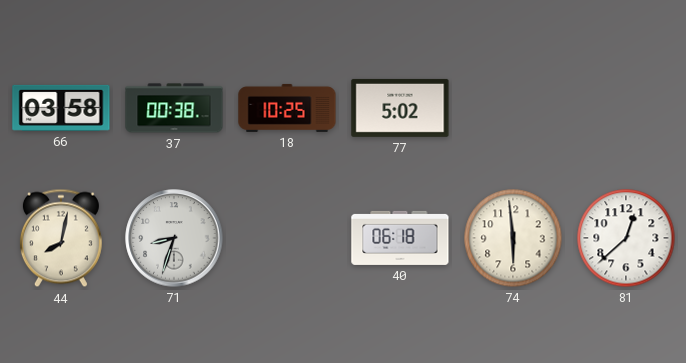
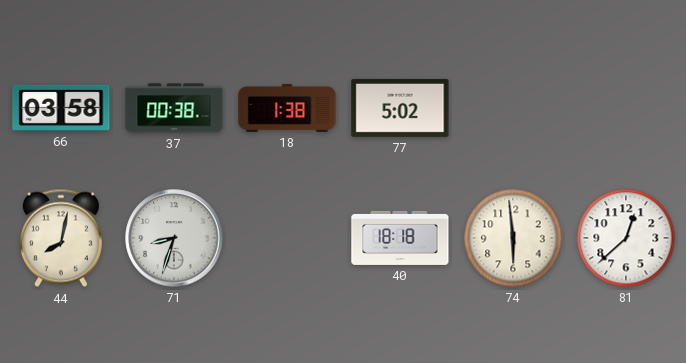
18: 10:25 -> 1:38 (287, 108)
40: 06:18 -> 18:18 (400, 238)
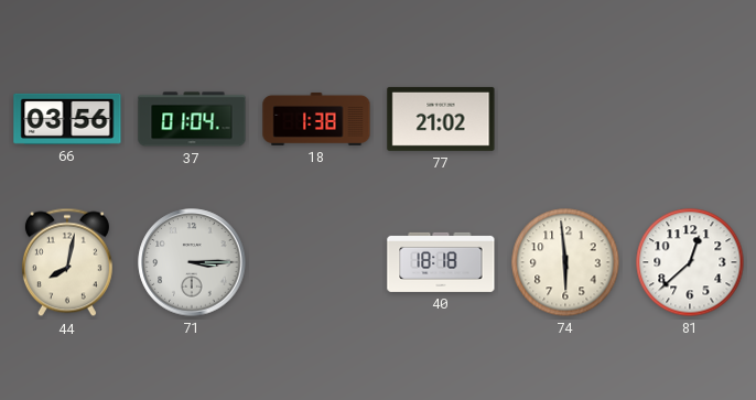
66: 03:58 -> 03:56 (67, 119)
37: 00:38 -> 01:04 (192, 119)
77: 5:02 -> 21:02 (441, 119)
71: 8:33 -> 3:15 (192, 262)
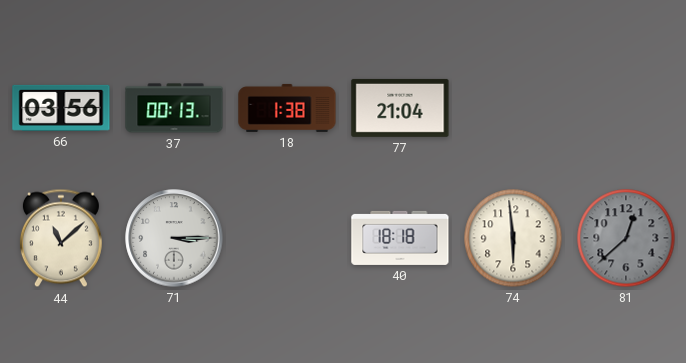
37: 01:04 -> 00:13 (174, 108)
77: 21:02 -> 21:04 (400, 108)
44: 8:02 -> 11:08 (61, 238)
81 dial: white -> grey (626, 238)
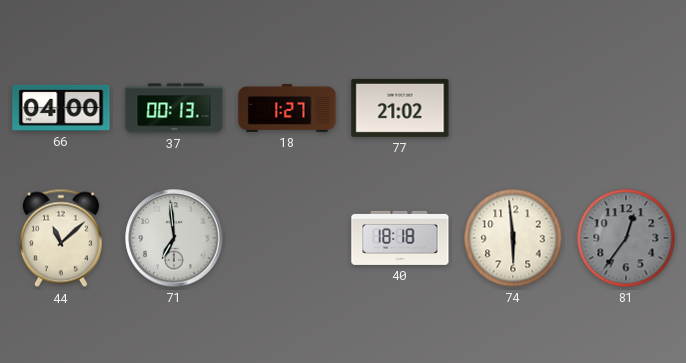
66: 03:56 -> 04:00 (61, 108)
18: 1:38 -> 1:27 (287, 108)
77: 21:04 -> 21:02 (400, 108)
71: 3:15 -> 6:59 (174, 238)
81: 12:38 -> 12:36 (626, 238)
